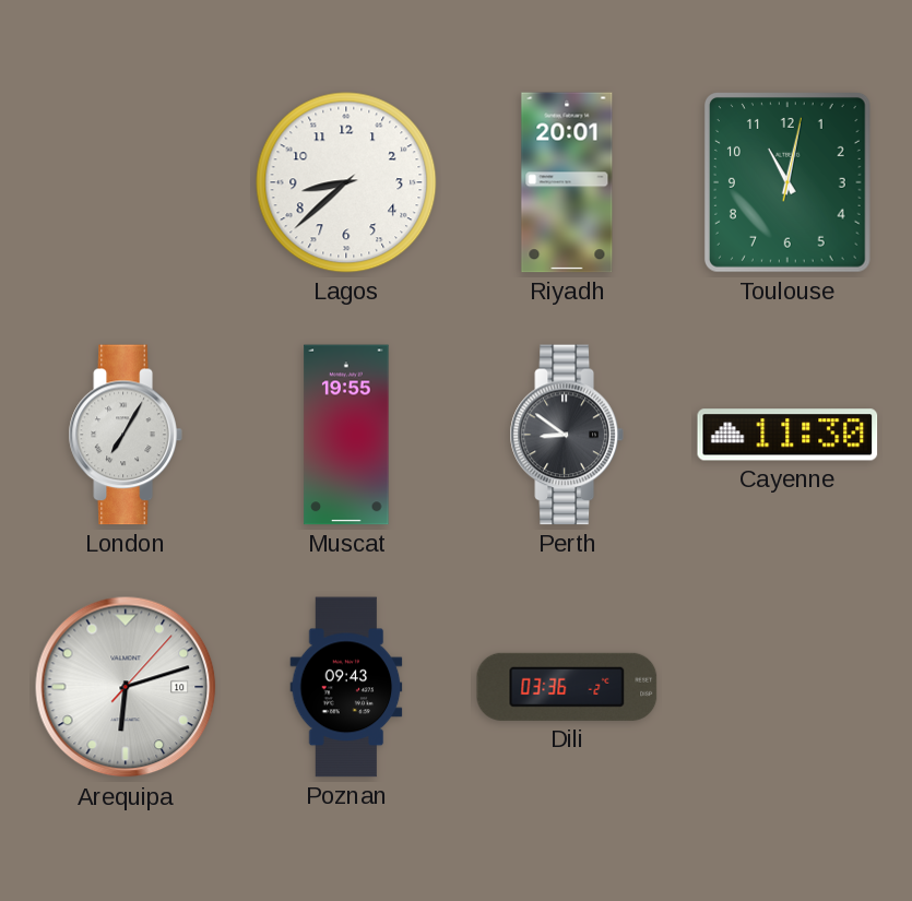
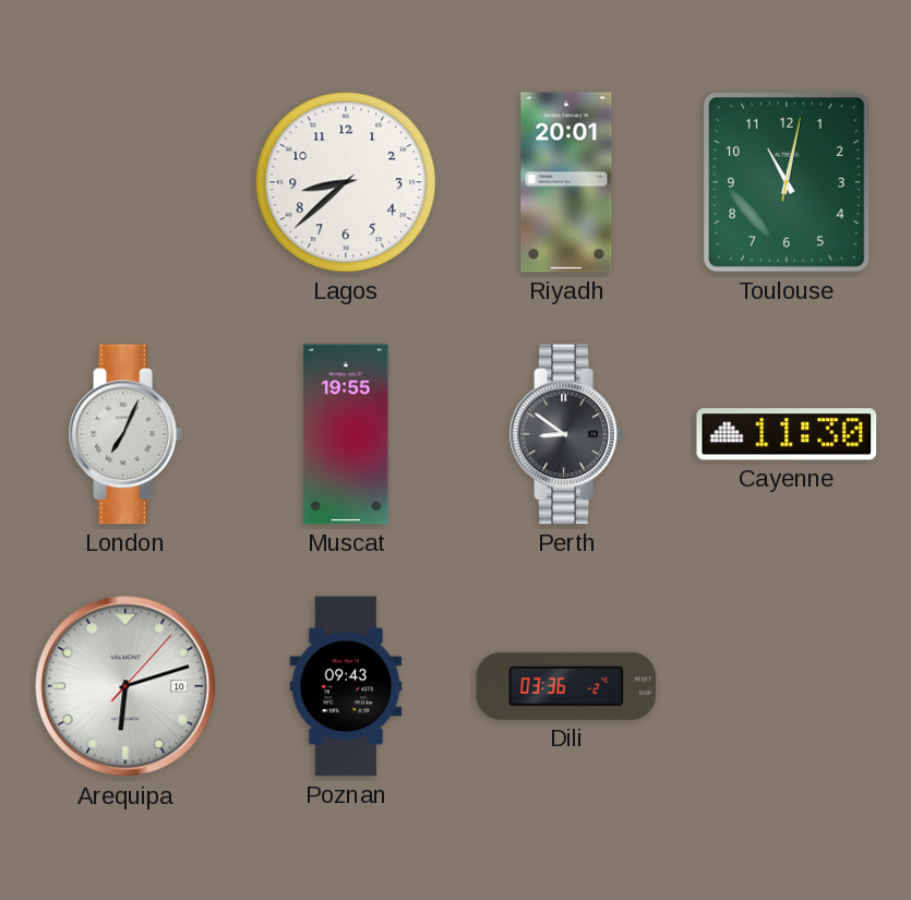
London: 7:05 -> 7:04 (125, 434)
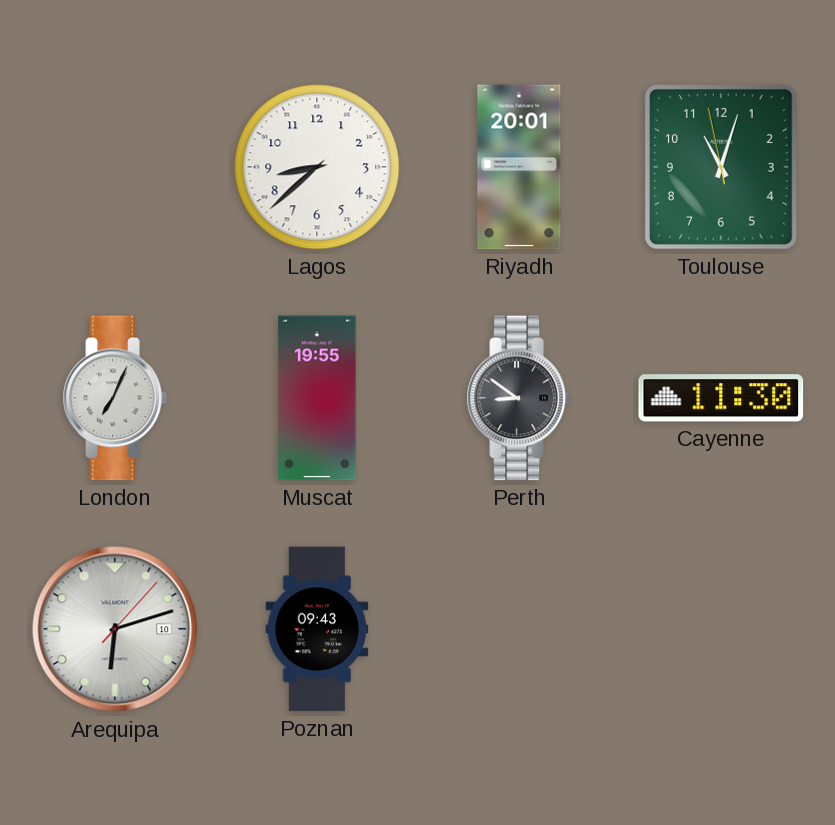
Toulouse: 11:02:02 -> 11:02:58 (721, 168)
Dili: 03:36 -> none (566, 686)
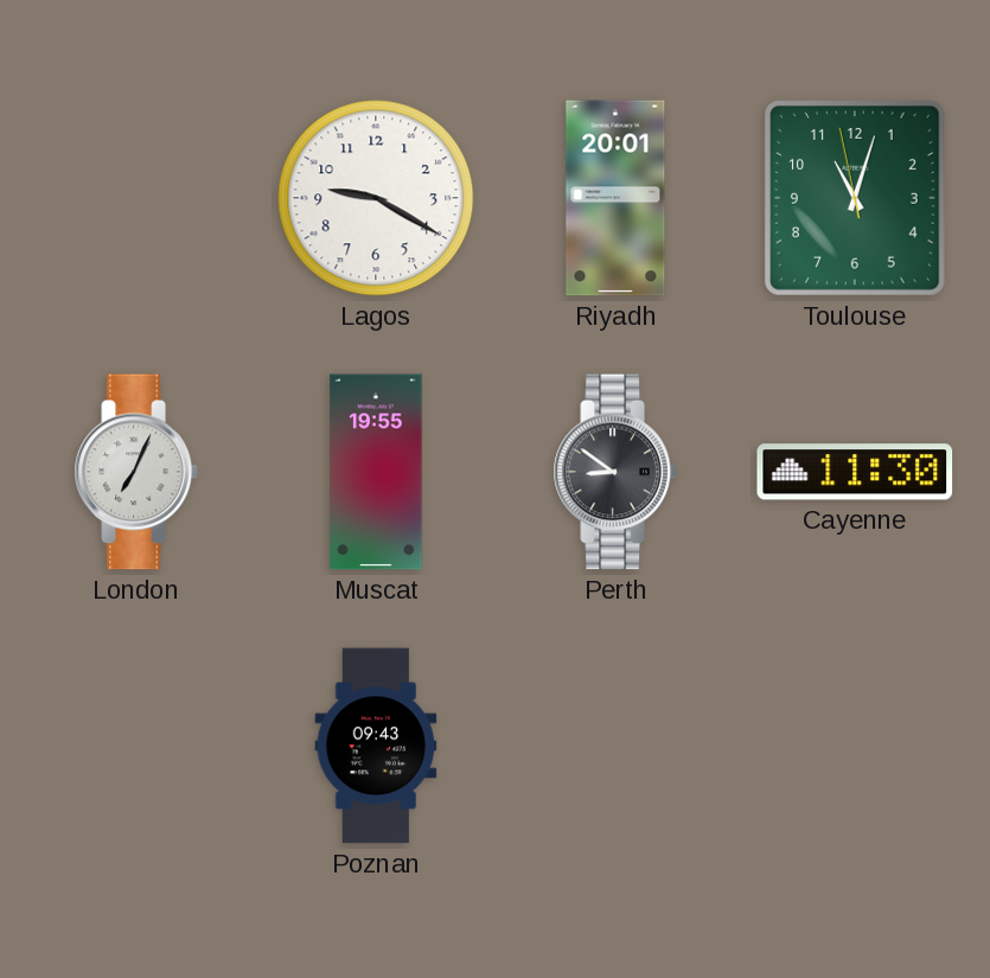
Lagos: 8:38 -> 9:20 (376, 198)
Arequipa: 6:12 -> none (115, 629)
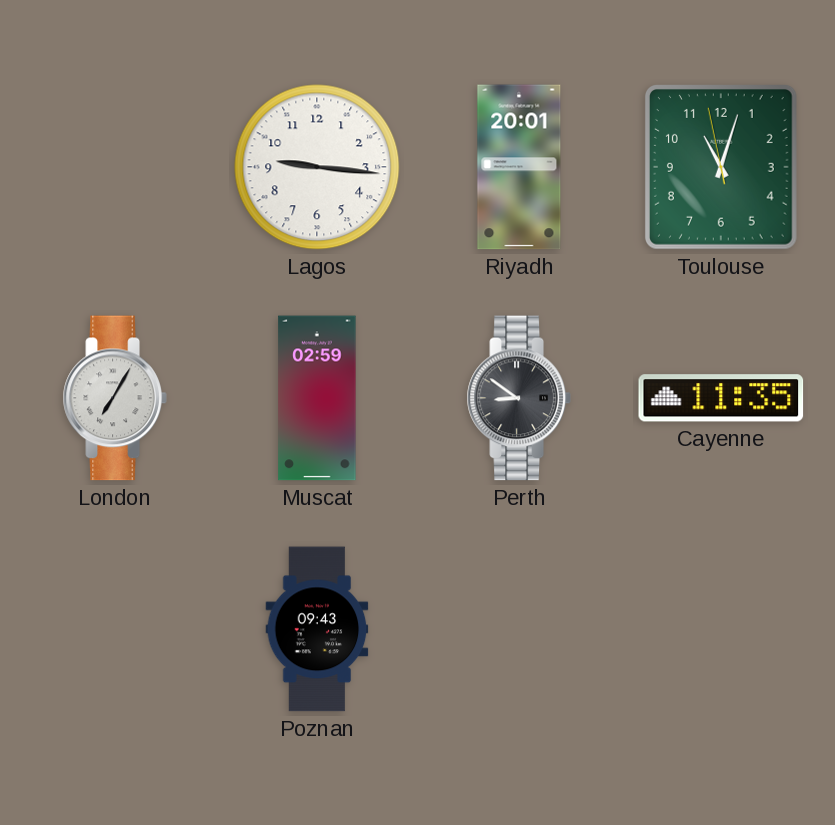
Lagos: 9:20 -> 9:16 (317, 167)
London: 7:04 -> 7:05 (115, 398)
Muscat: 19:55 -> 02:59 (317, 398)
Cayenne: 11:30 -> 11:35 (721, 398)
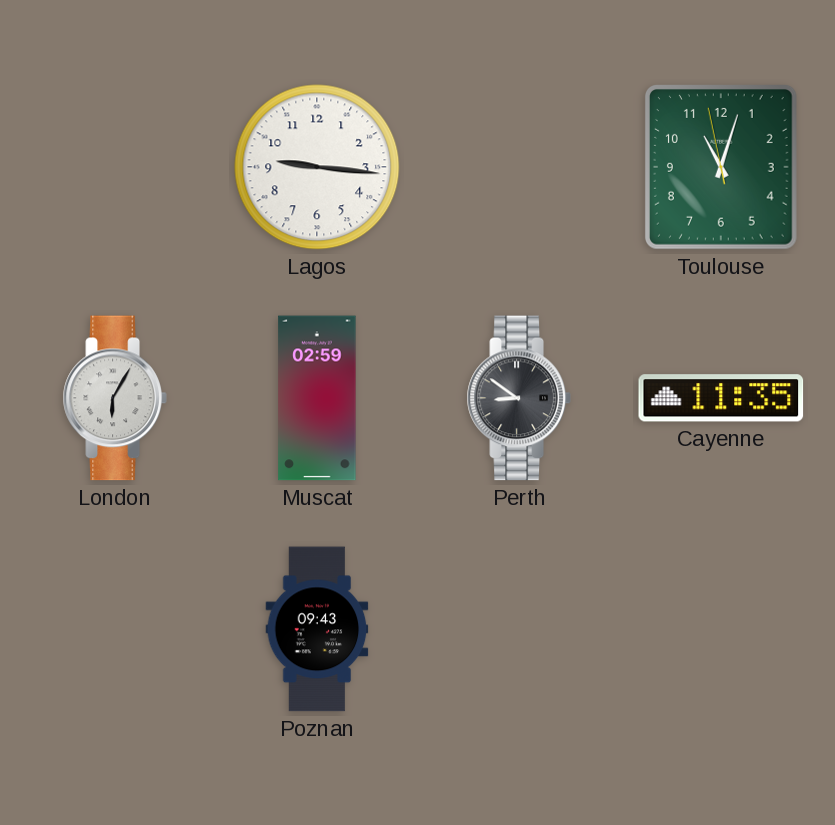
Riyadh: 20:01 -> none (519, 167)
London: 7:05 -> 6:05 (115, 398)
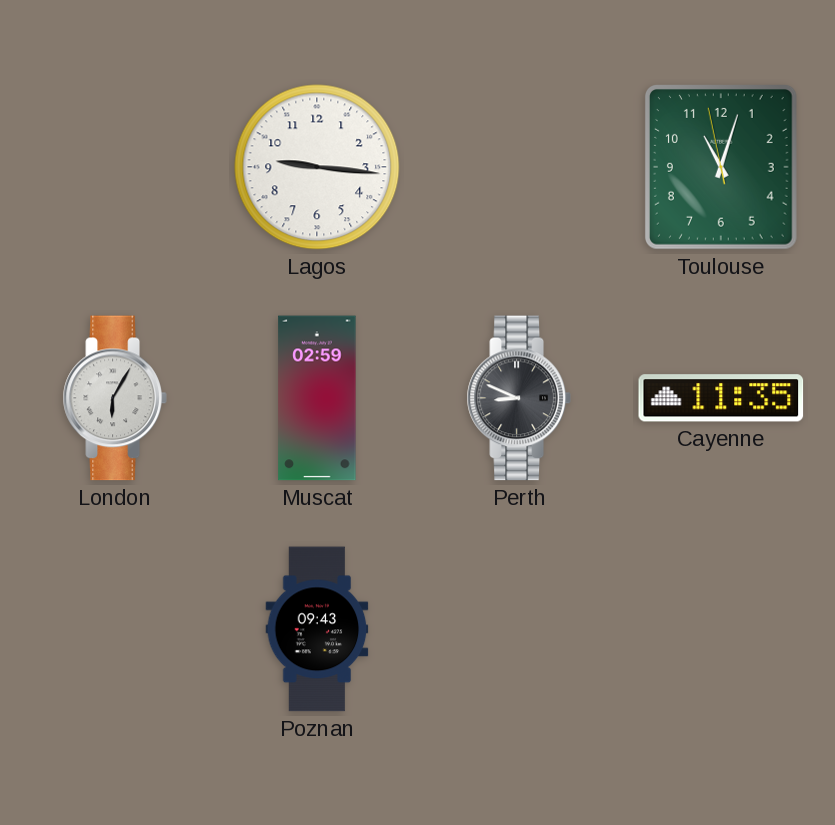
Perth: 8:51 -> 8:49 (519, 398)
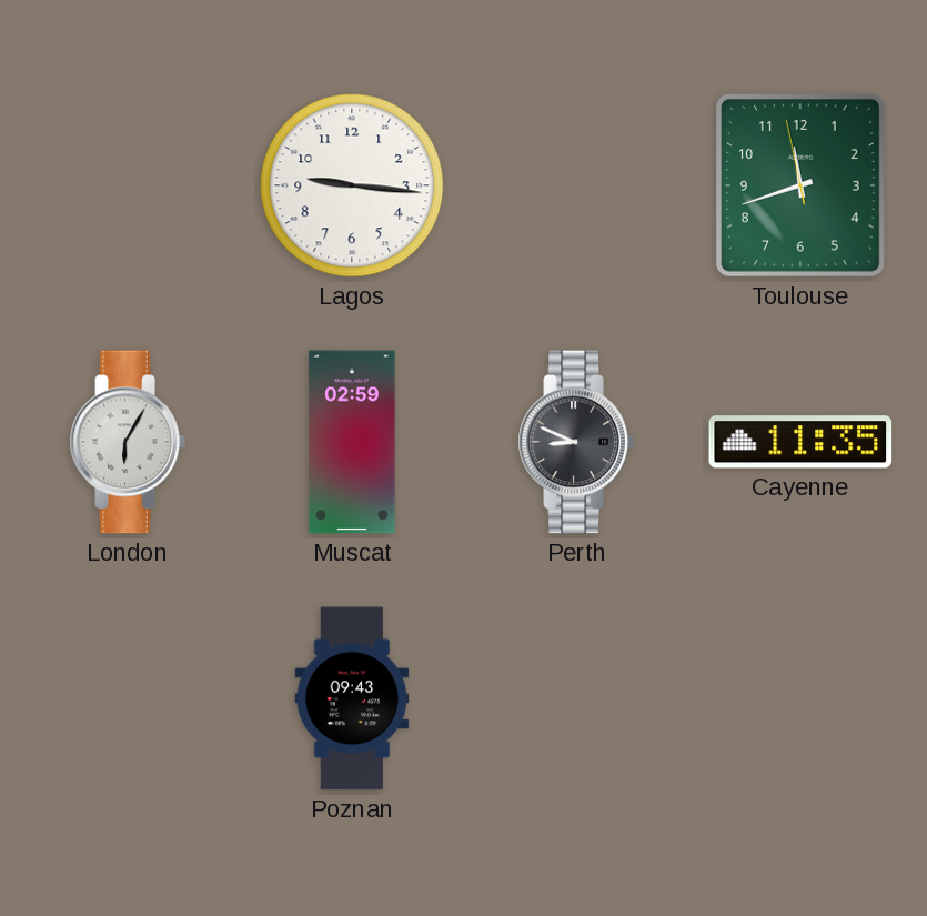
Toulouse: 11:02 -> 11:41 (800, 187)
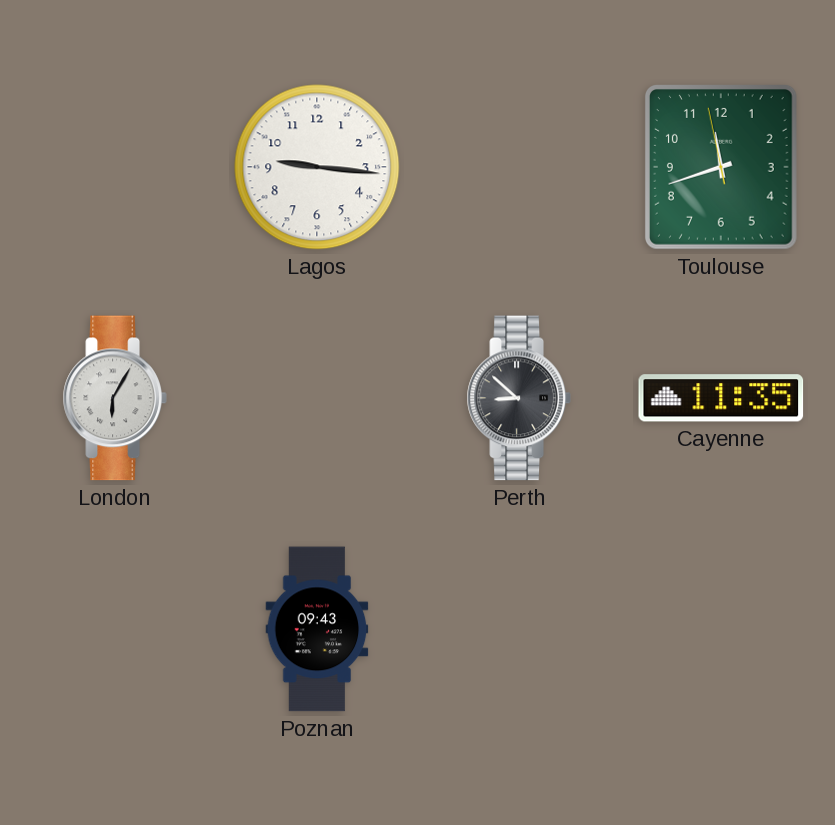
Muscat: 02:59 -> none (352, 442)
Perth: 8:49 -> 8:52 (519, 398)
